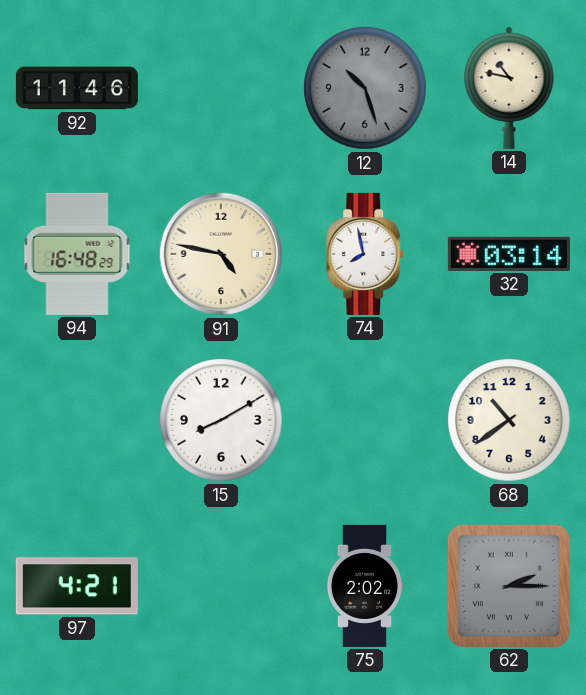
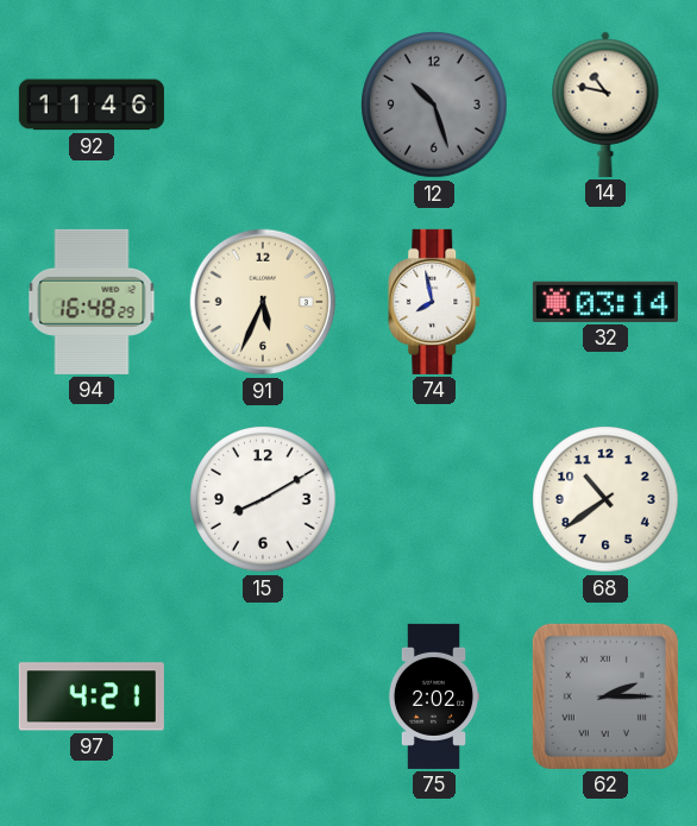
91: 4:47 -> 5:34 (263, 302)
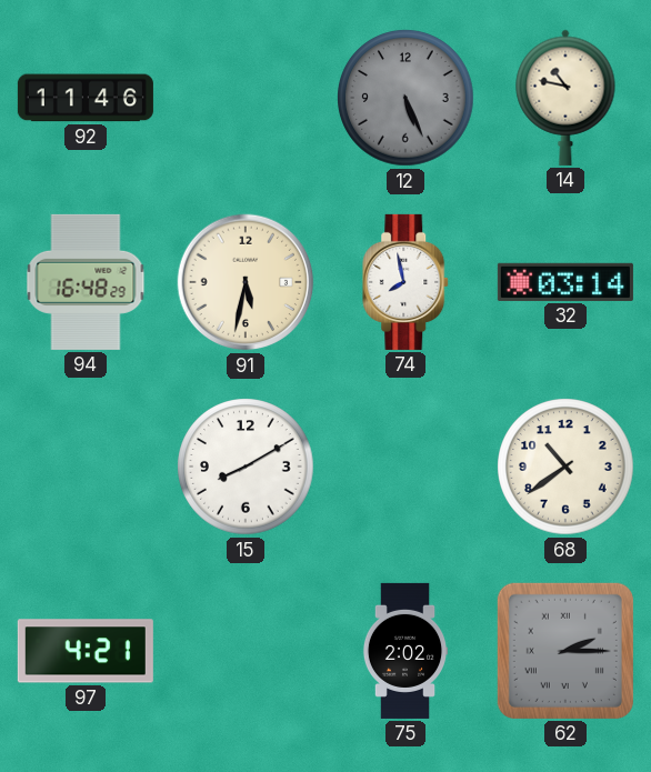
12: 10:27 -> 5:26 (405, 98)
91: 5:34 -> 5:32 (246, 282)
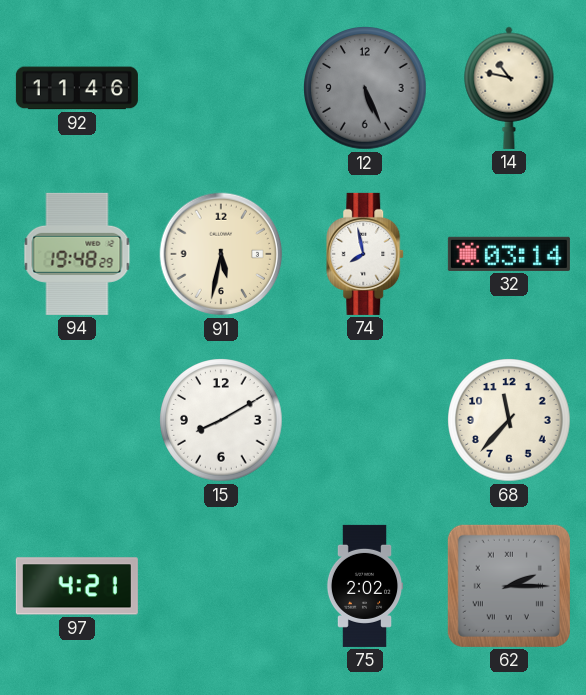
94: 16:48 -> 19:48 (77, 254)
68: 10:39 -> 11:37 (509, 420)
